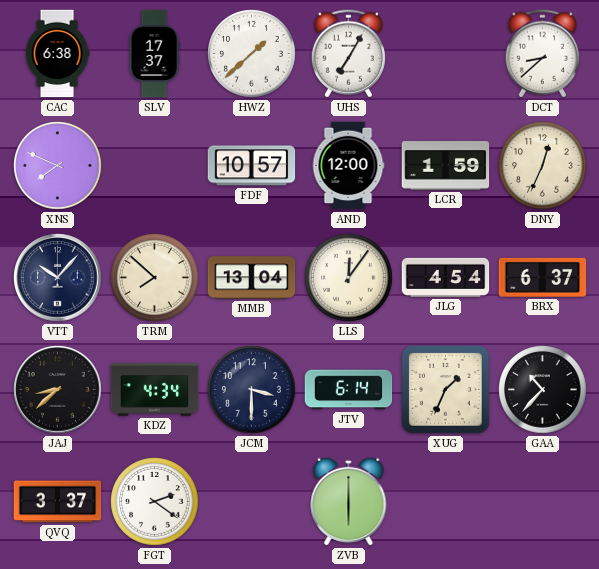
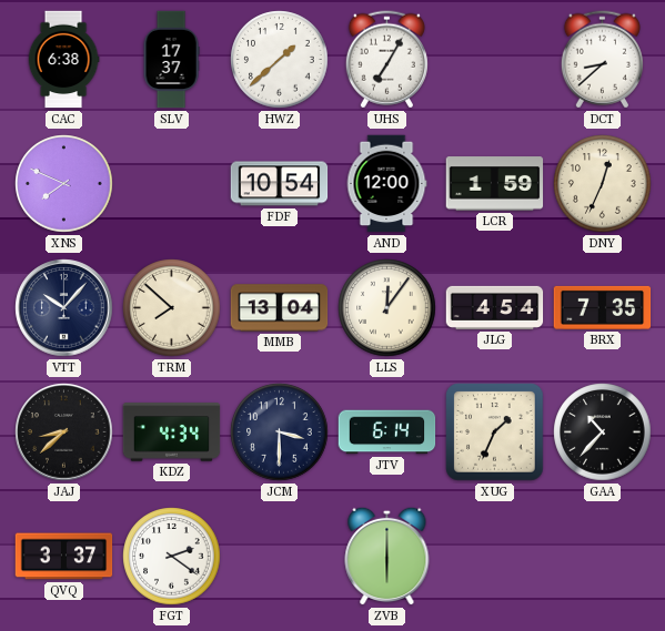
FDF: 10:57 -> 10:54 (280, 184)
BRX: 6:37 -> 7:35 (603, 307)
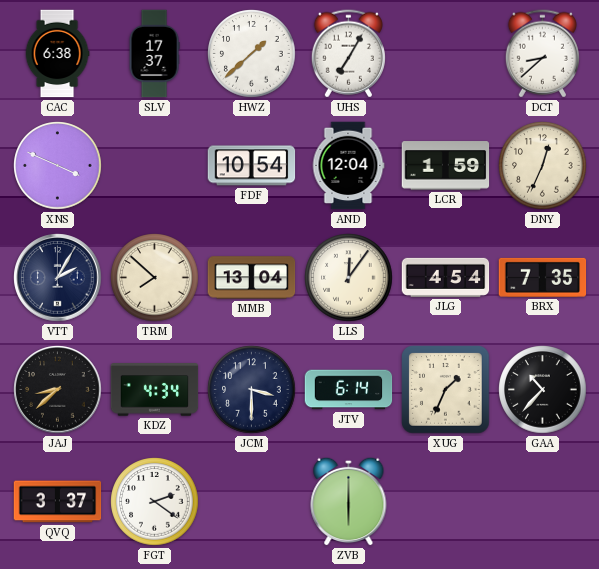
XNS: 7:49 -> 3:49 (58, 166)
AND: 12:00 -> 12:04 (348, 166)
VTT: 10:07 -> 2:05 (58, 278)
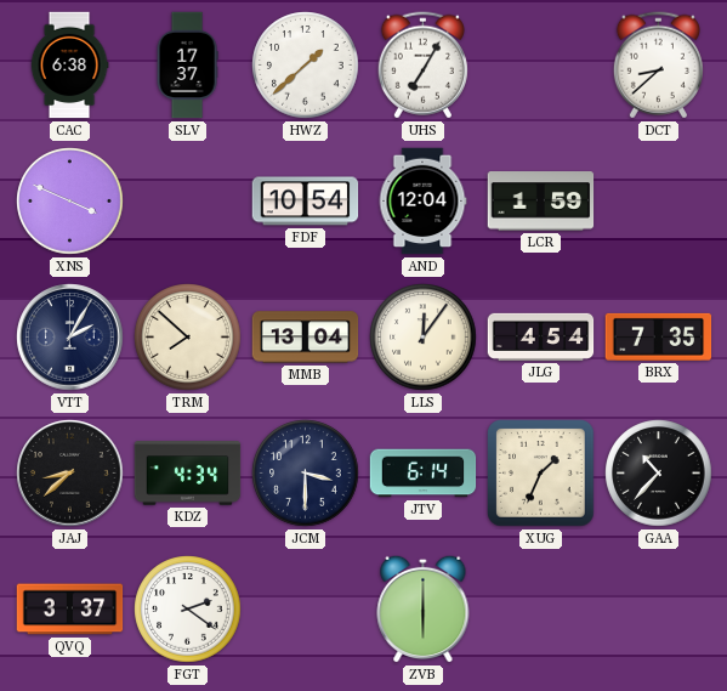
DNY: 12:34 -> none (543, 166)
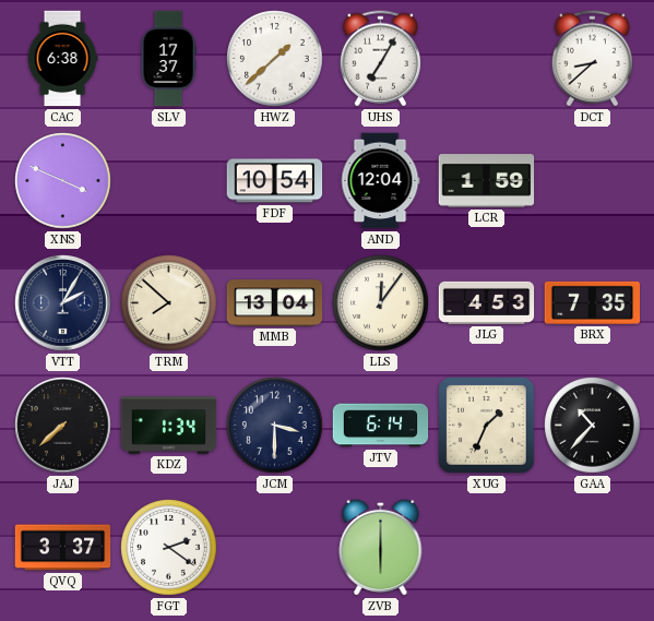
JLG: 4:54 -> 4:53 (487, 302)
JAJ: 8:38 -> 7:38 (63, 426)
KDZ: 4:34 -> 1:34 (169, 426)
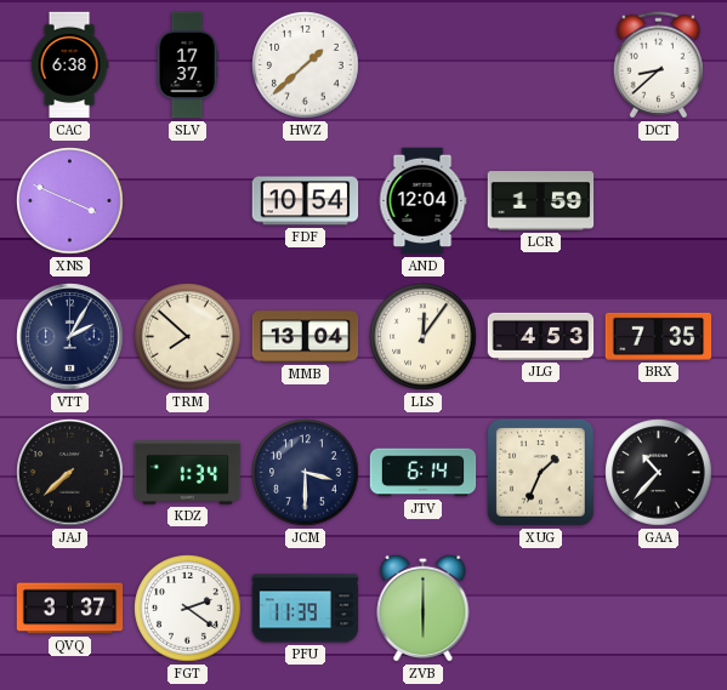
UHS: 7:05 -> none (380, 59)
PFU: none -> 11:39 (306, 609)
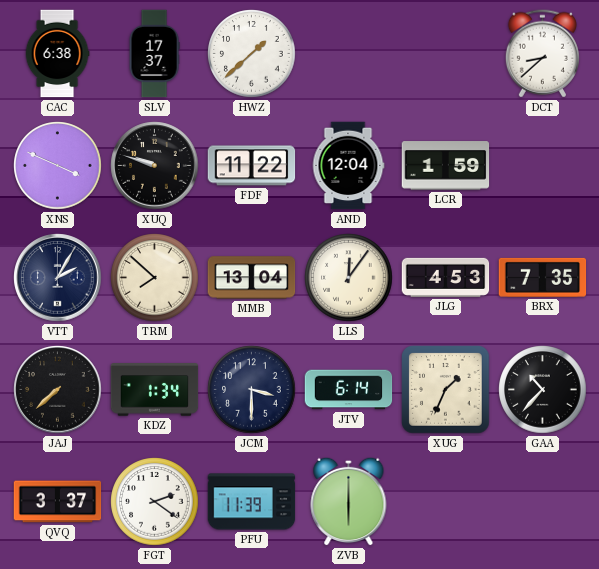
XUQ: none -> 9:48 (155, 166)
FDF: 10:54 -> 11:22 (252, 166)
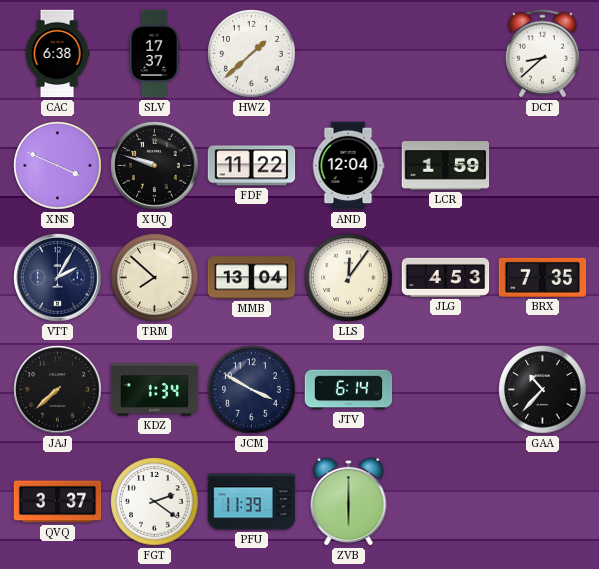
JCM: 3:30 -> 3:50 (252, 390)
XUG: 1:34 -> none (446, 390)
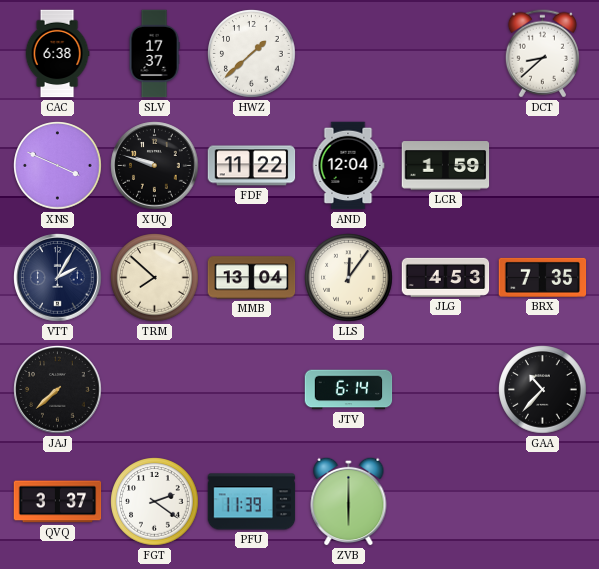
KDZ: 1:34 -> none (155, 390)
JCM: 3:50 -> none (252, 390)
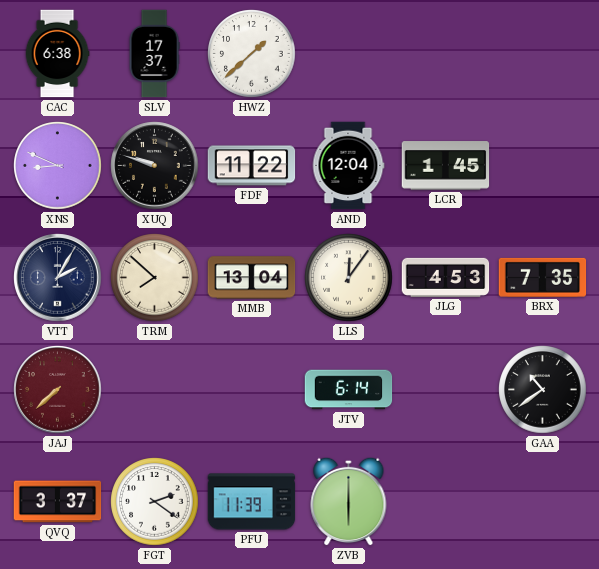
DCT: 8:38 -> none (542, 54)
XNS: 3:49 -> 8:49 (58, 166)
LCR: 1:59 -> 1:45 (446, 166)
JAJ dial: black -> burgundy (58, 390)
GAA: 10:37 -> 10:39 (543, 390)
